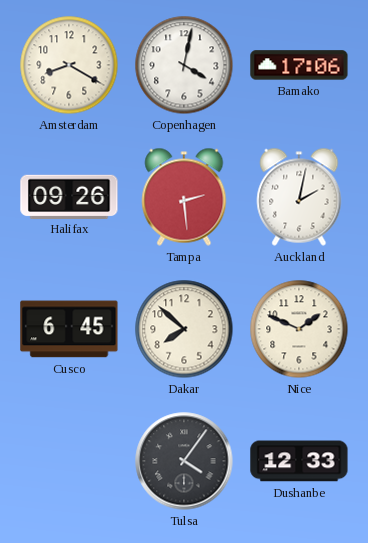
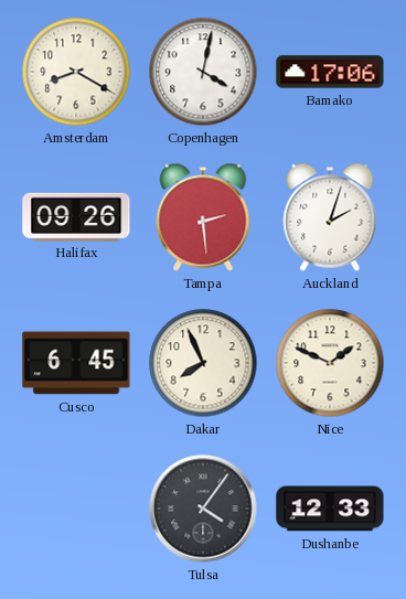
Auckland: 2:02 -> 2:03 (330, 217)
Dakar: 7:52 -> 7:56 (203, 363)
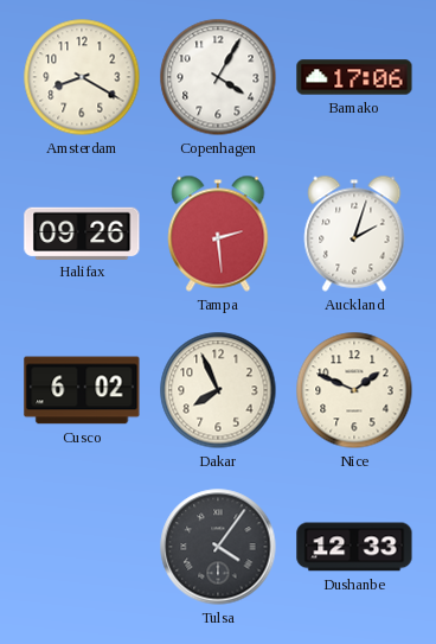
Copenhagen: 4:02 -> 4:05 (218, 77)
Cusco: 6:45 -> 6:02 (82, 390)
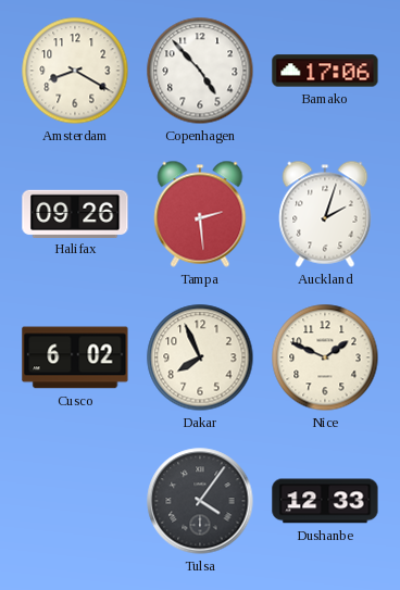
Copenhagen: 4:05 -> 4:53 (200, 71)
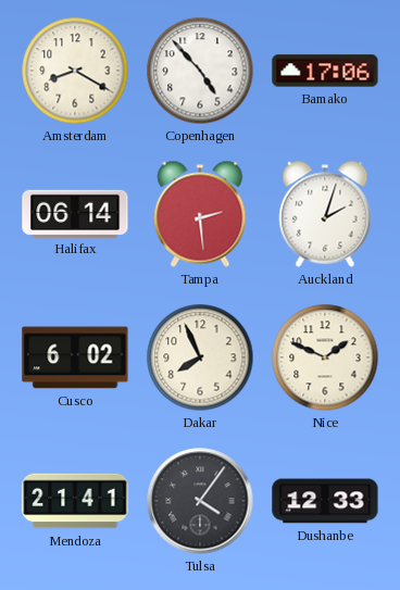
Halifax: 09:26 -> 06:14 (75, 213)
Mendoza: none -> 21:41 (75, 501)
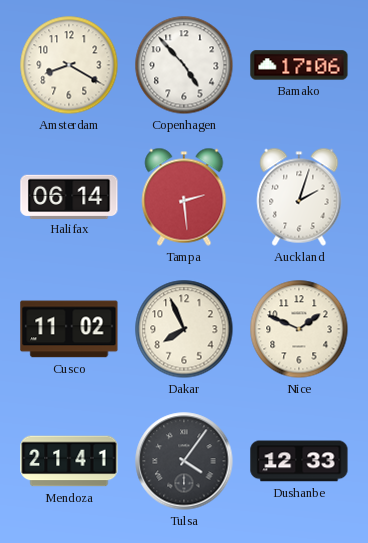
Cusco: 6:02 -> 11:02 (69, 329)
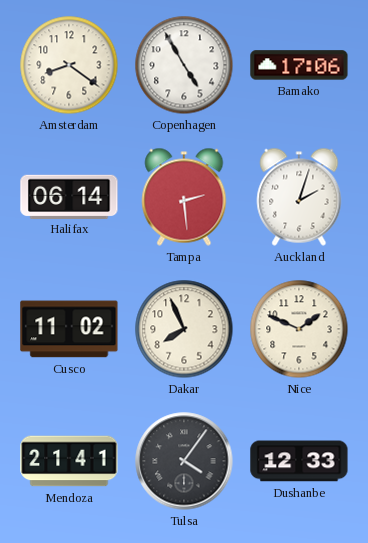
Amsterdam: 8:20 -> 8:21 (69, 65)
Copenhagen: 4:53 -> 4:55 (184, 65)
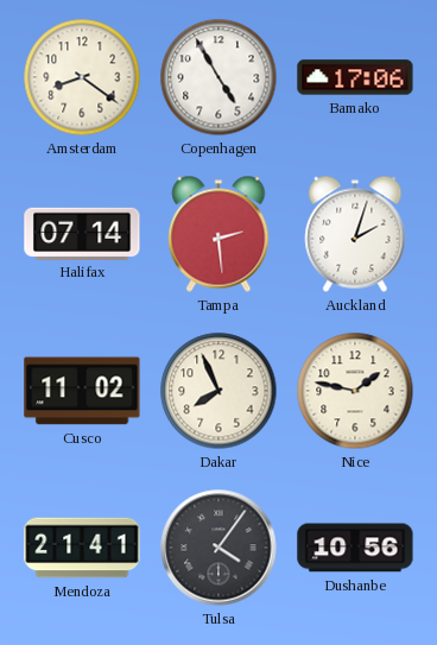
Halifax: 06:14 -> 07:14 (82, 233)
Nice: 1:49 -> 1:47 (355, 391)
Dushanbe: 12:33 -> 10:56 (355, 548)
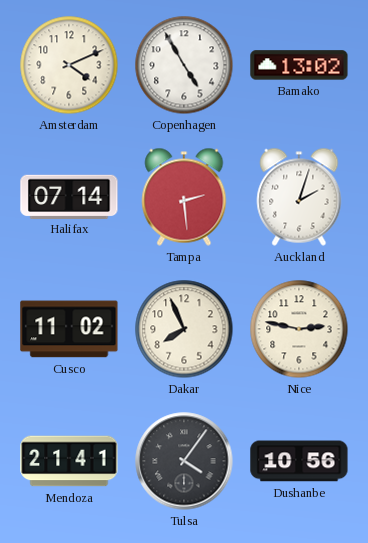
Amsterdam: 8:21 -> 4:11 (69, 65)
Bamako: 17:06 -> 13:02 (299, 65)
Nice: 1:47 -> 2:47 (299, 329)
